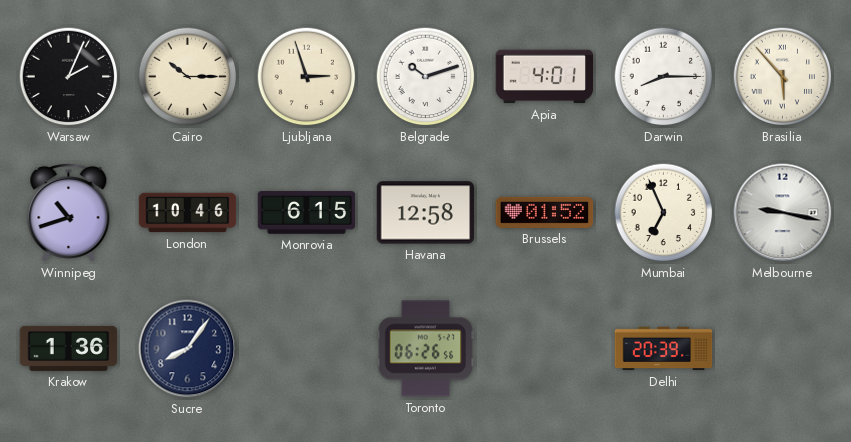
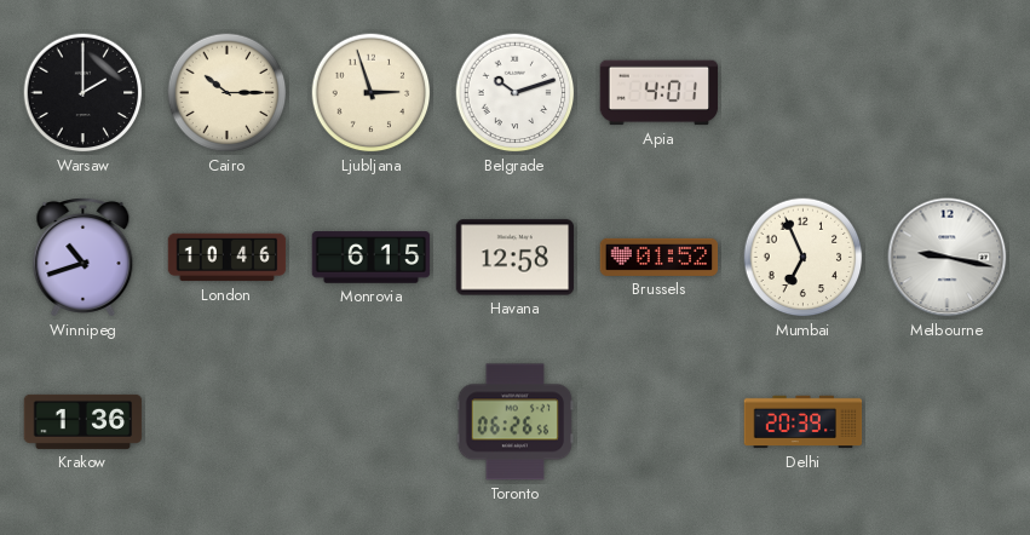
Warsaw: 2:04 -> 2:00 (84, 93)
Darwin: 8:15 -> none (664, 77)
Brasilia: 5:53 -> none (783, 77)
Sucre: 8:06 -> none (188, 349)
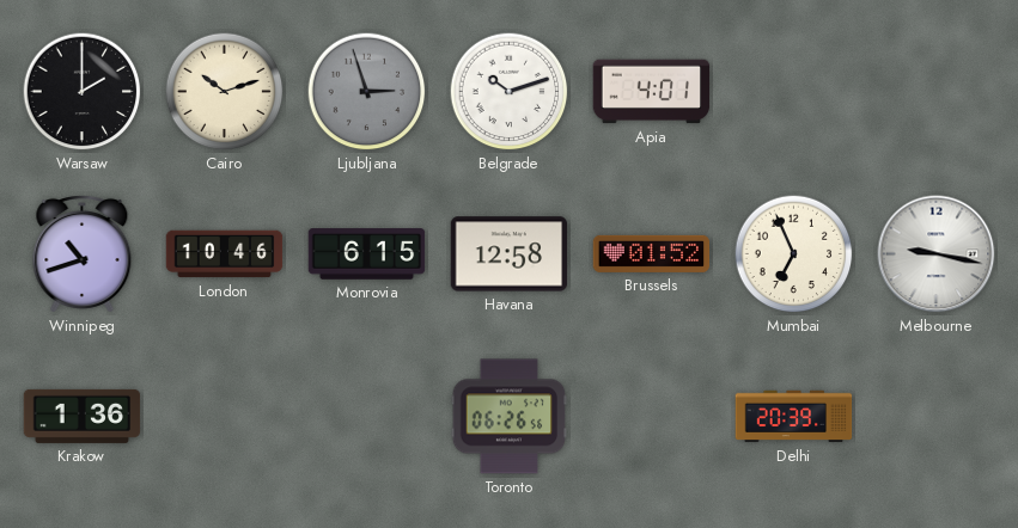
Cairo: 10:15 -> 10:12 (225, 92)
Ljubljana dial: cream -> grey (367, 92)
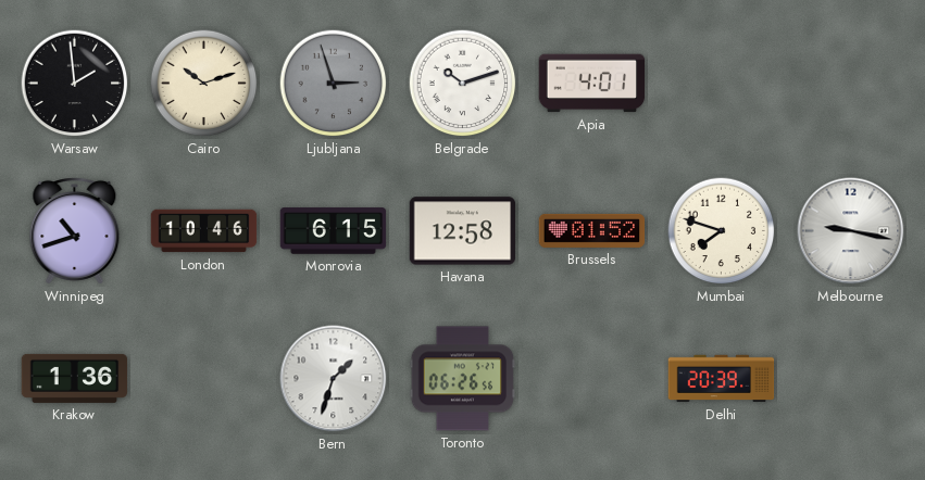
Warsaw: 2:00 -> 1:59 (75, 84)
Mumbai: 6:56 -> 7:48 (722, 231)
Bern: none -> 1:33 (334, 379)
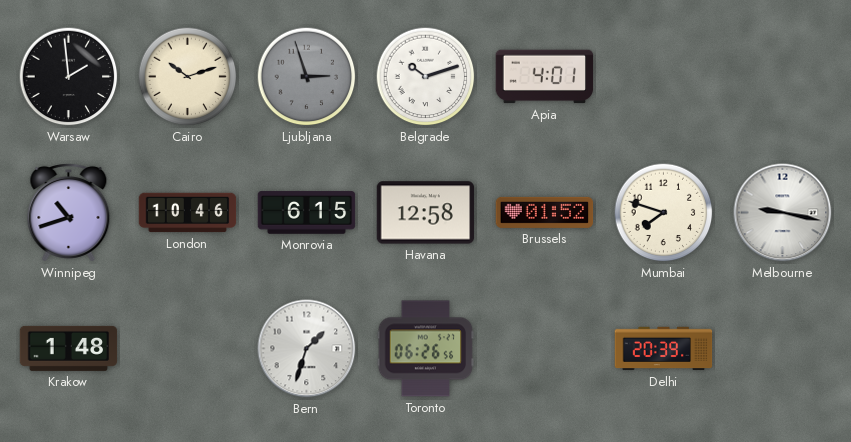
Krakow: 1:36 -> 1:48 (69, 348)
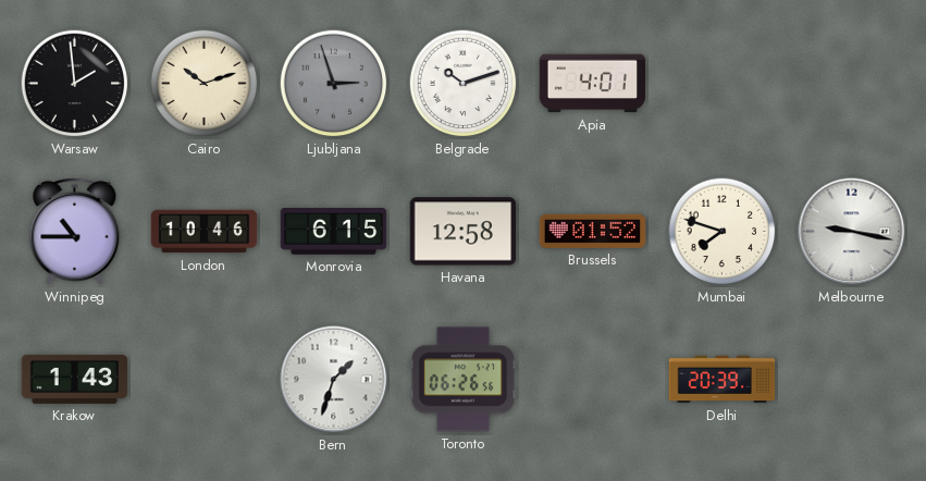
Winnipeg: 10:42 -> 10:45 (75, 232)
Krakow: 1:48 -> 1:43 (75, 379)
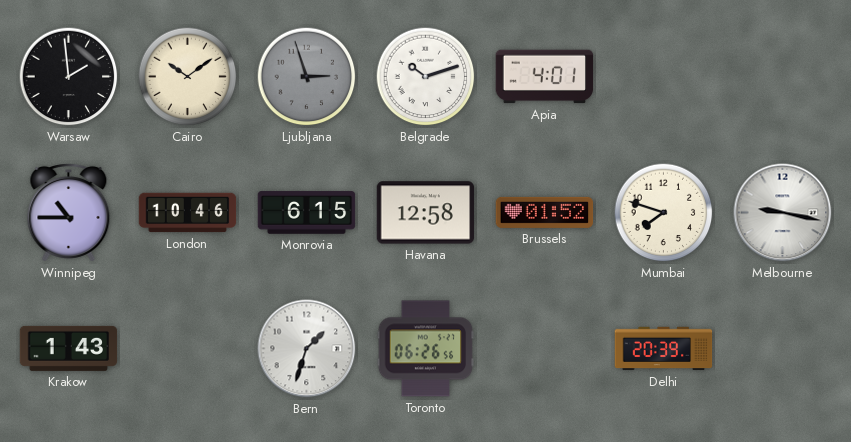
Cairo: 10:12 -> 10:09 (188, 77)
